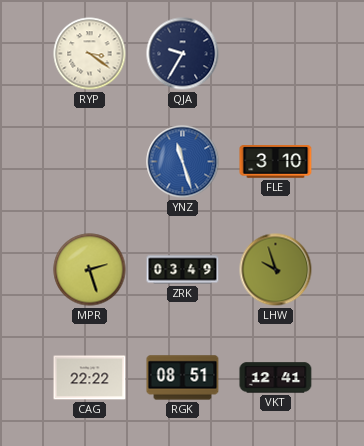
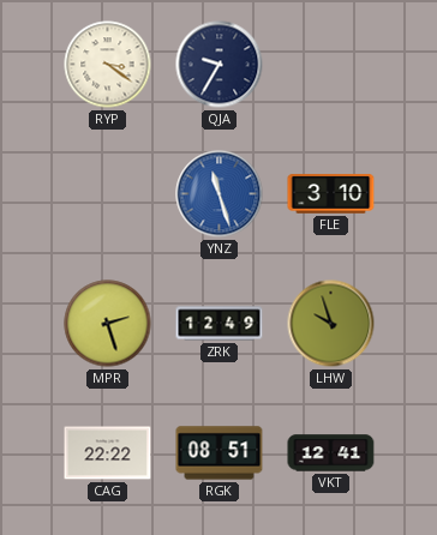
ZRK: 03:49 -> 12:49 (220, 324)
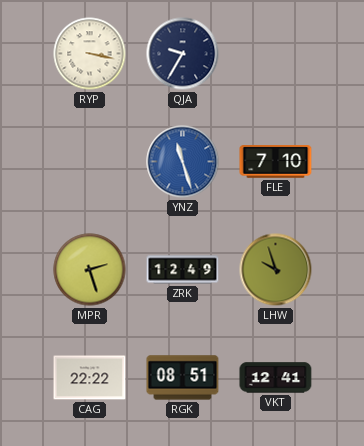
RYP: 3:21 -> 3:17 (90, 54)
FLE: 3:10 -> 7:10 (276, 162)
